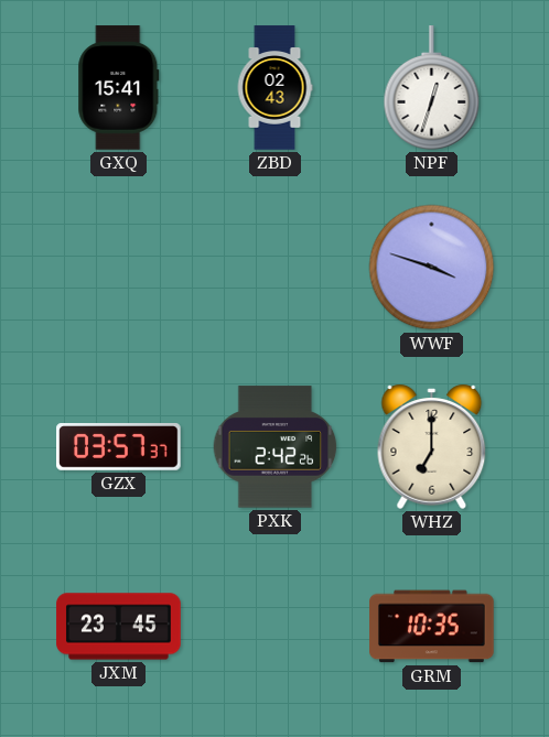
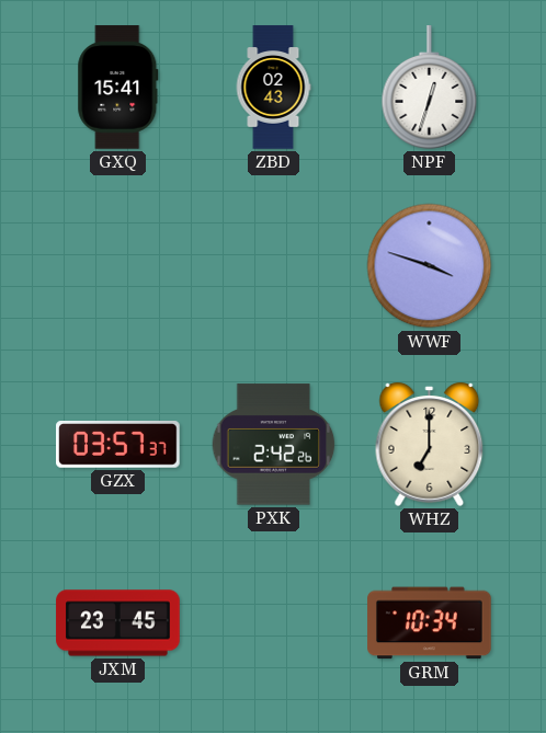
GRM: 10:35 -> 10:34 (430, 623)
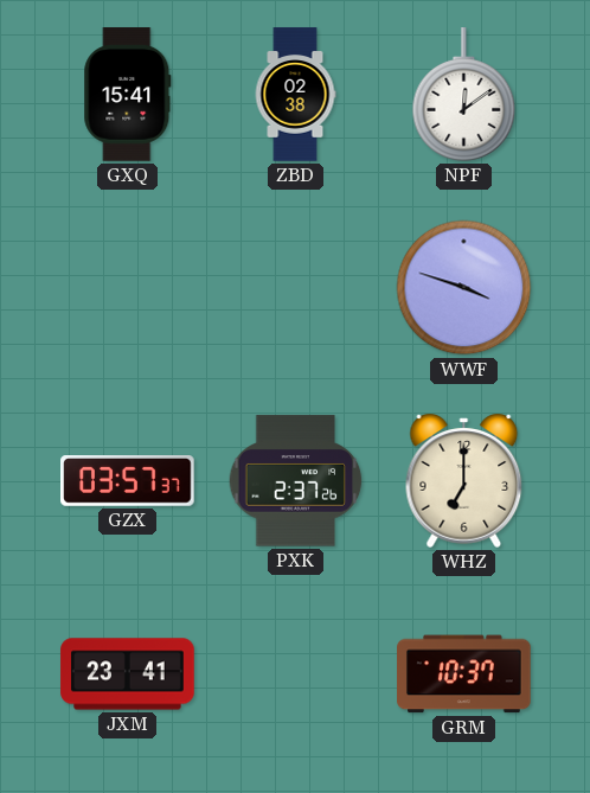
ZBD: 02:43 -> 02:38 (295, 95)
NPF: 12:33 -> 12:09 (464, 95)
PXK: 2:42 -> 2:37 (296, 481)
JXM: 23:45 -> 23:41 (128, 674)
GRM: 10:34 -> 10:37 (464, 674)
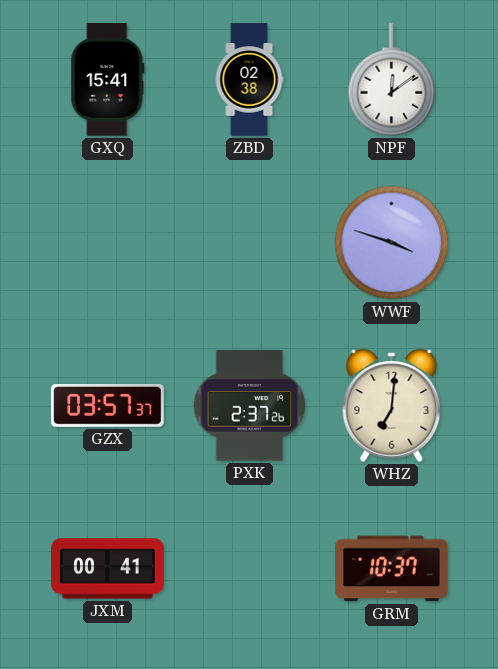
WHZ: 7:00 -> 7:01 (392, 405)
JXM: 23:41 -> 00:41 (108, 569)
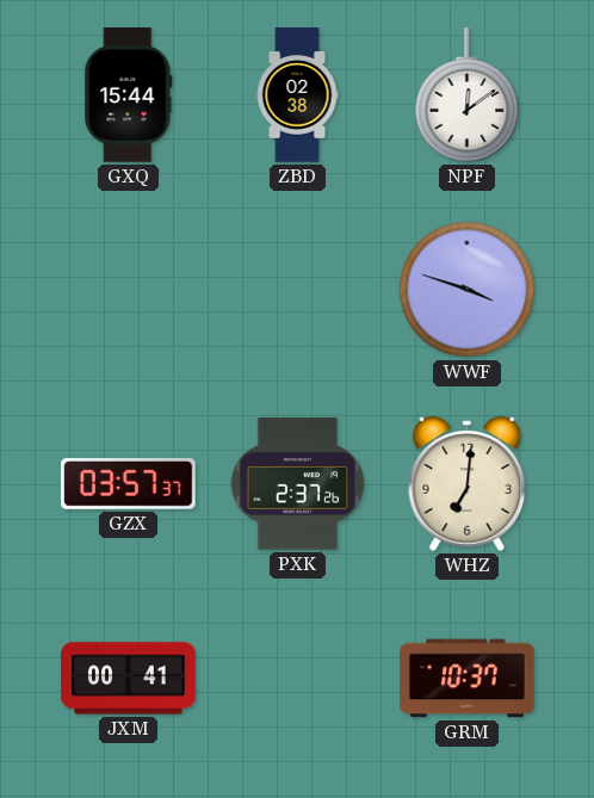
GXQ: 15:41 -> 15:44 (129, 95)
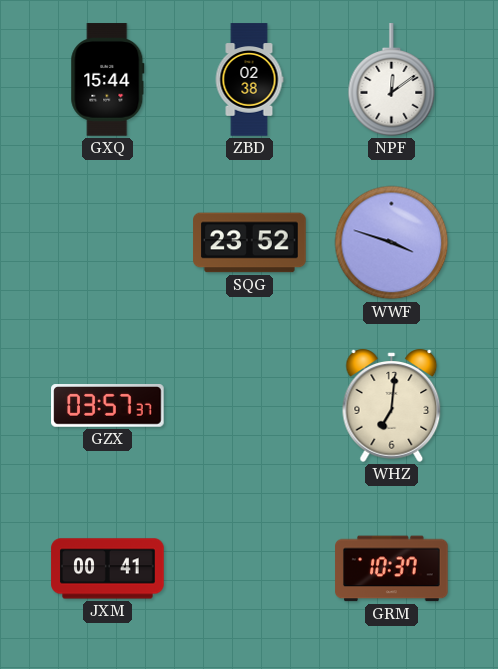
SQG: none -> 23:52 (250, 243)
PXK: 2:37 -> none (298, 484)
